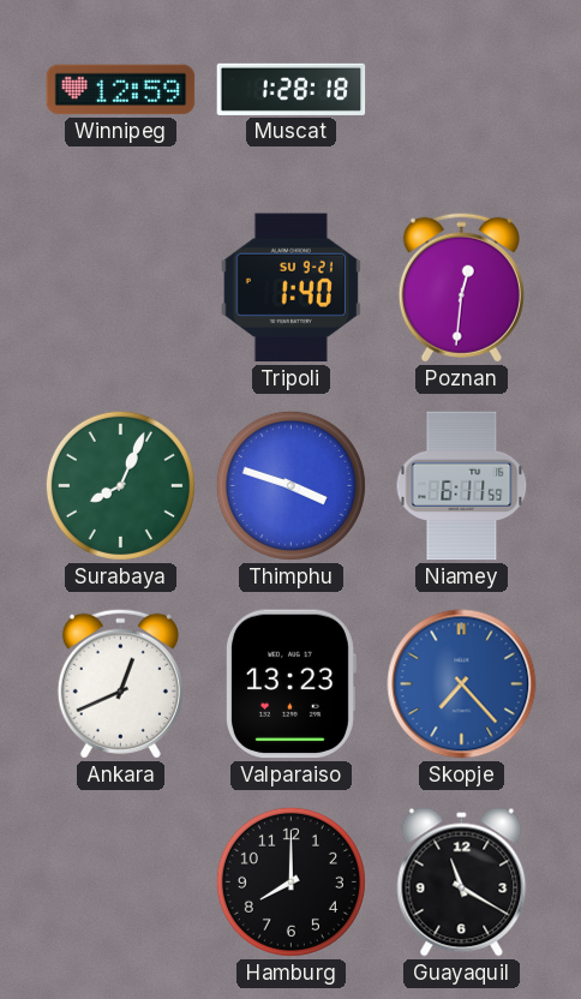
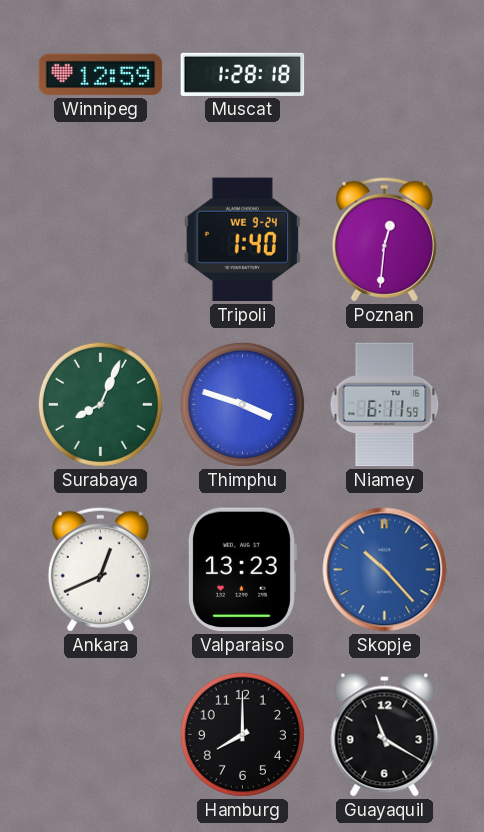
Tripoli date: SU 9-21 -> WE 9-24 (242, 240)
Skopje: 7:23 -> 10:23 (385, 570)
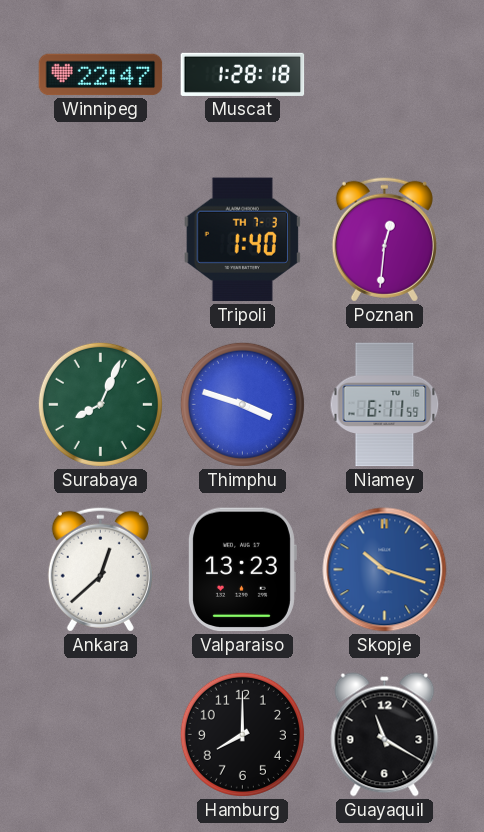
Winnipeg: 12:59 -> 22:47 (101, 75)
Tripoli date: WE 9-24 -> TH 7-3 (242, 240)
Ankara: 12:41 -> 12:38 (100, 569)
Skopje: 10:23 -> 10:18 (385, 570)
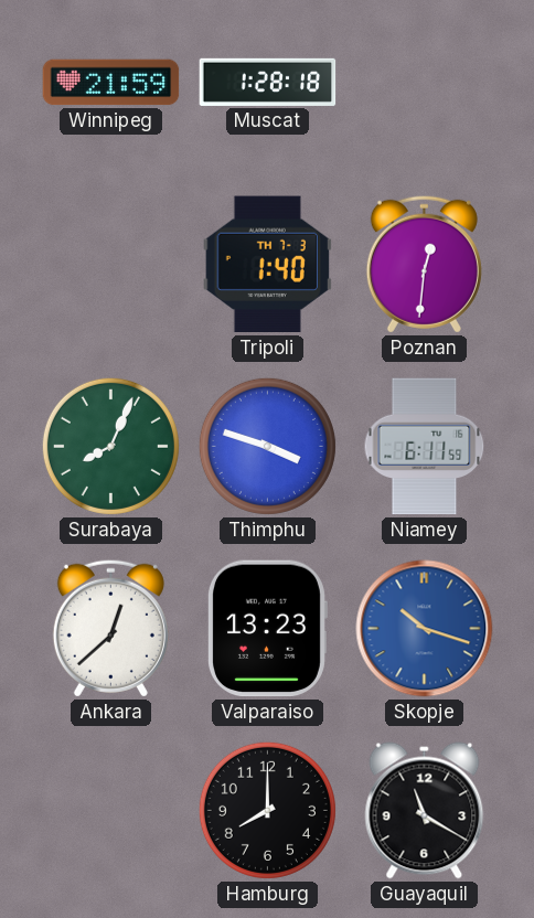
Winnipeg: 22:47 -> 21:59 (111, 83)
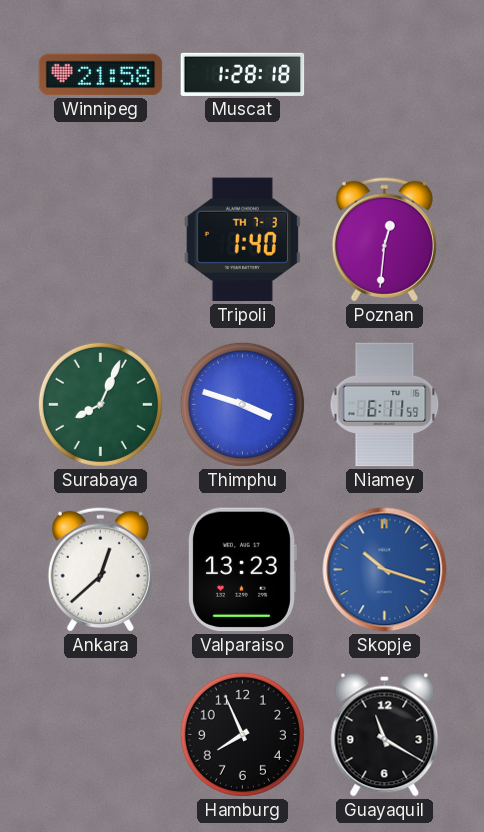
Winnipeg: 21:59 -> 21:58 (101, 75)
Hamburg: 8:00 -> 7:56 (242, 734)
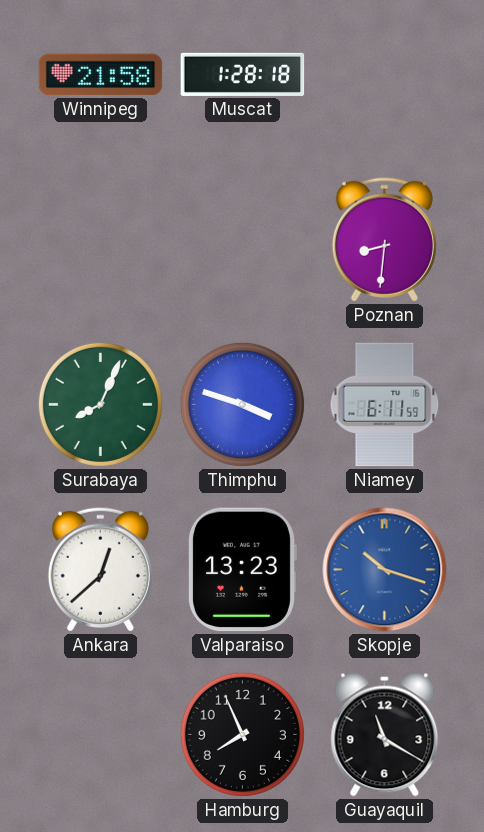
Tripoli: 1:40 -> none (242, 240)
Poznan: 12:31 -> 8:31 (384, 239)
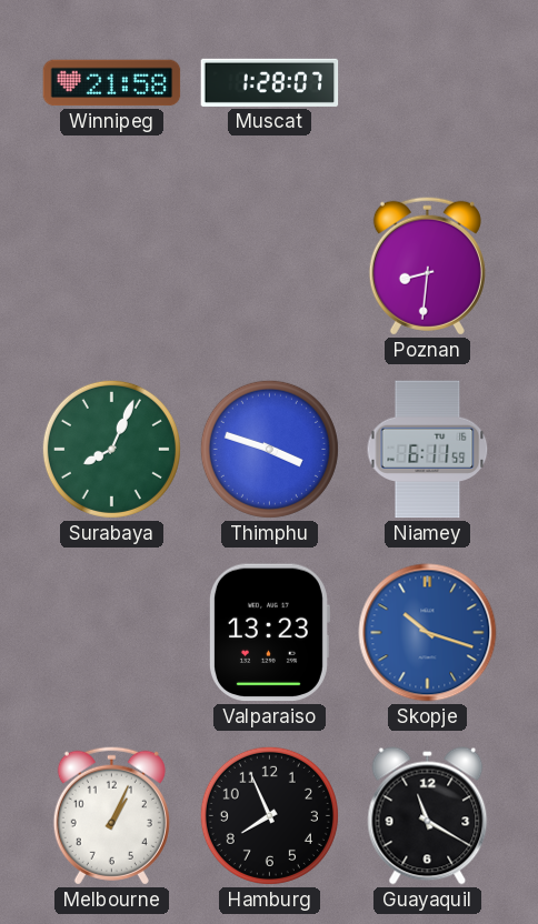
Muscat: 1:28:18 -> 1:28:07 (270, 82)
Ankara: 12:38 -> none (100, 569)
Melbourne: none -> 1:04 (111, 815)
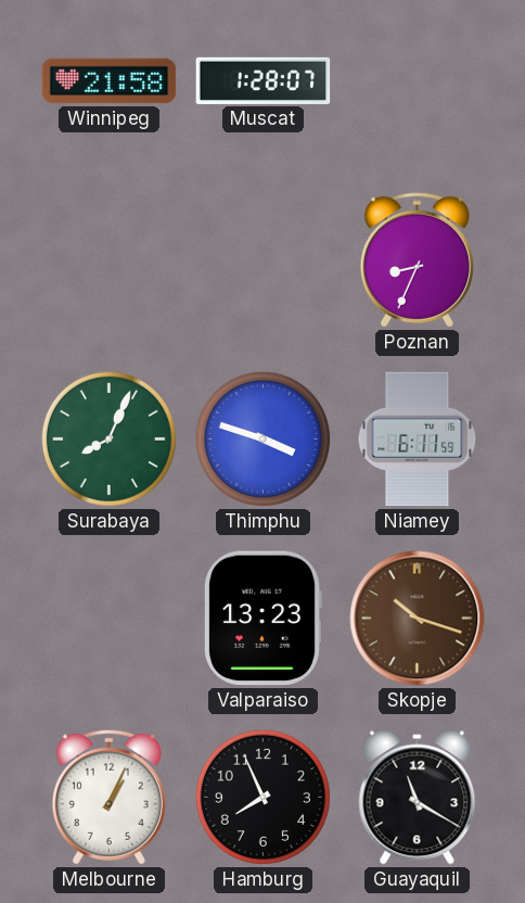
Poznan: 8:31 -> 8:34 (417, 259)
Skopje dial: blue -> brown (418, 619)
